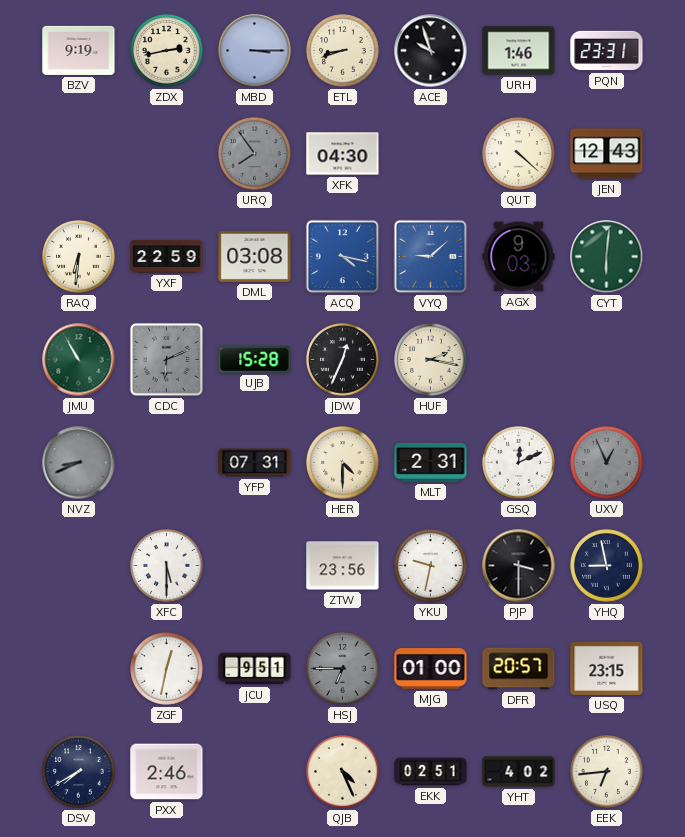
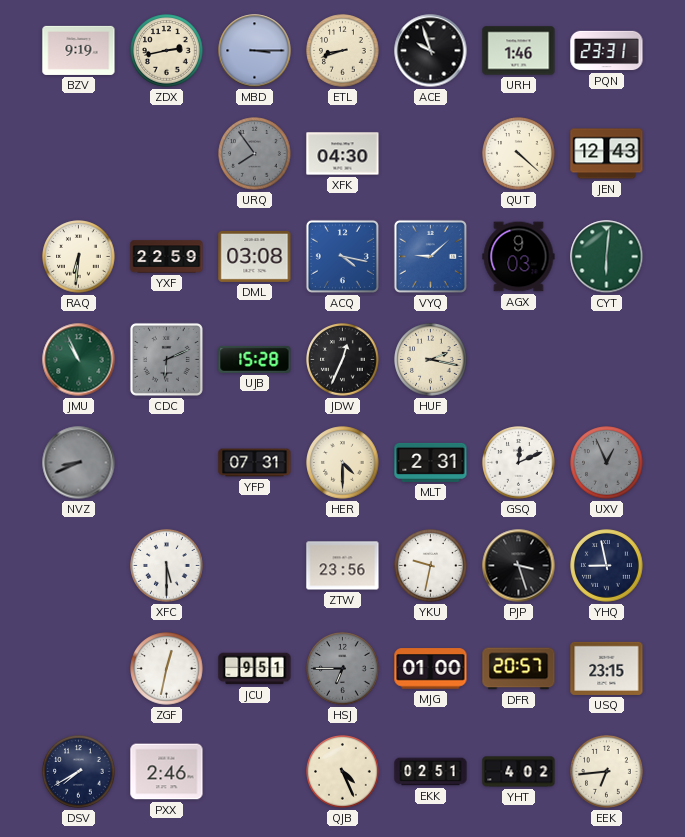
JMU: 10:55 -> 10:56 (79, 360)
PJP: 3:30 -> 3:27 (519, 566)
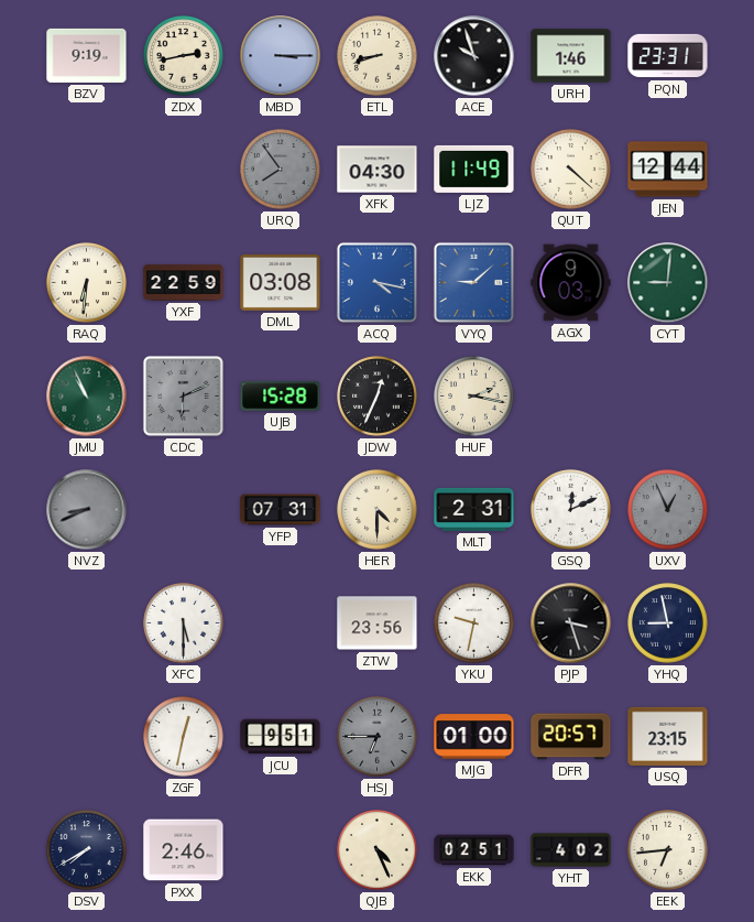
LJZ: none -> 11:49 (474, 169)
JEN: 12:43 -> 12:44 (668, 170)
CYT: 6:01 -> 9:01 (668, 283)
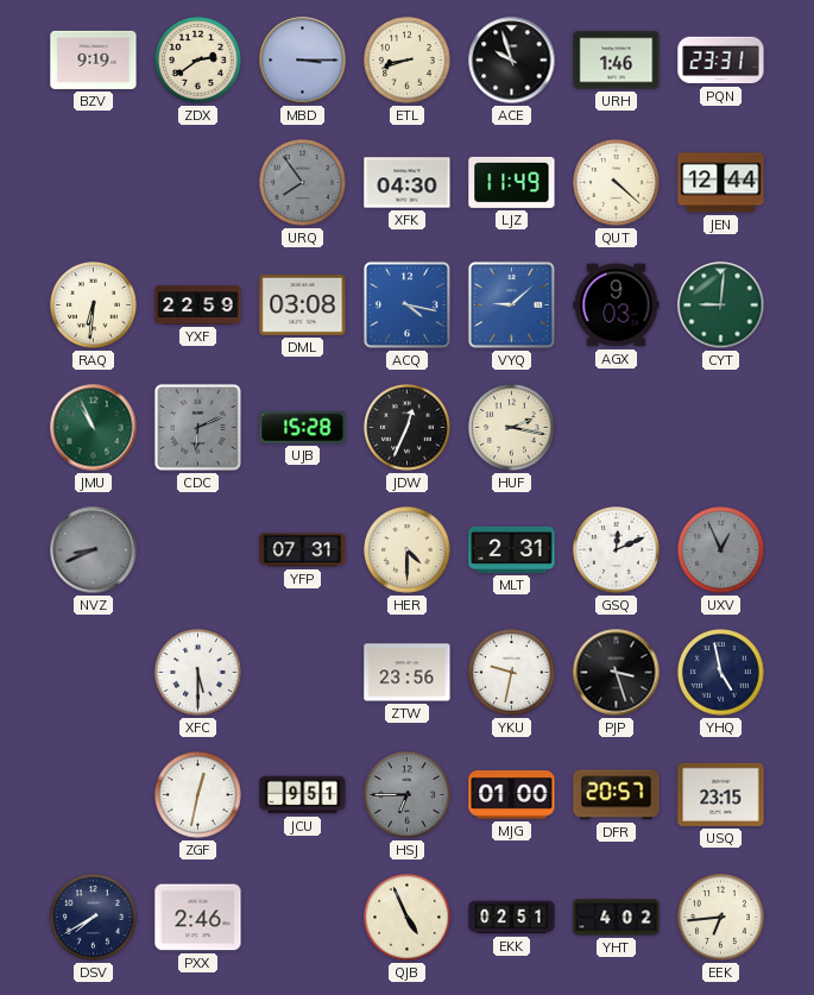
ZDX: 2:43 -> 2:39 (198, 61)
YHQ: 8:58 -> 4:58 (721, 673)
QJB: 4:26 -> 4:56 (408, 918)
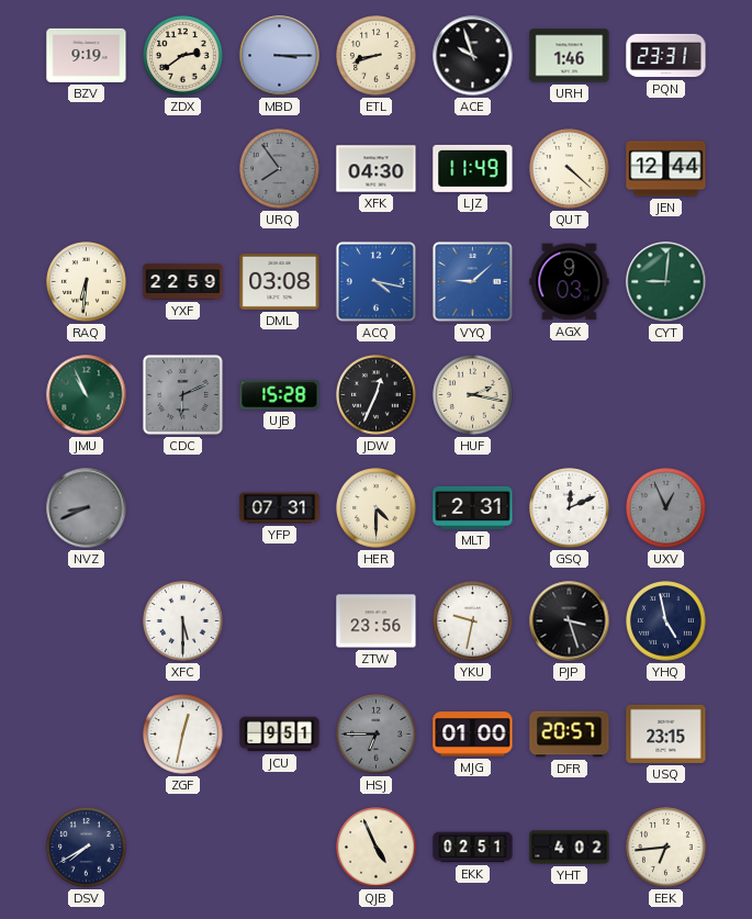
PXX: 2:46 -> none (198, 918)
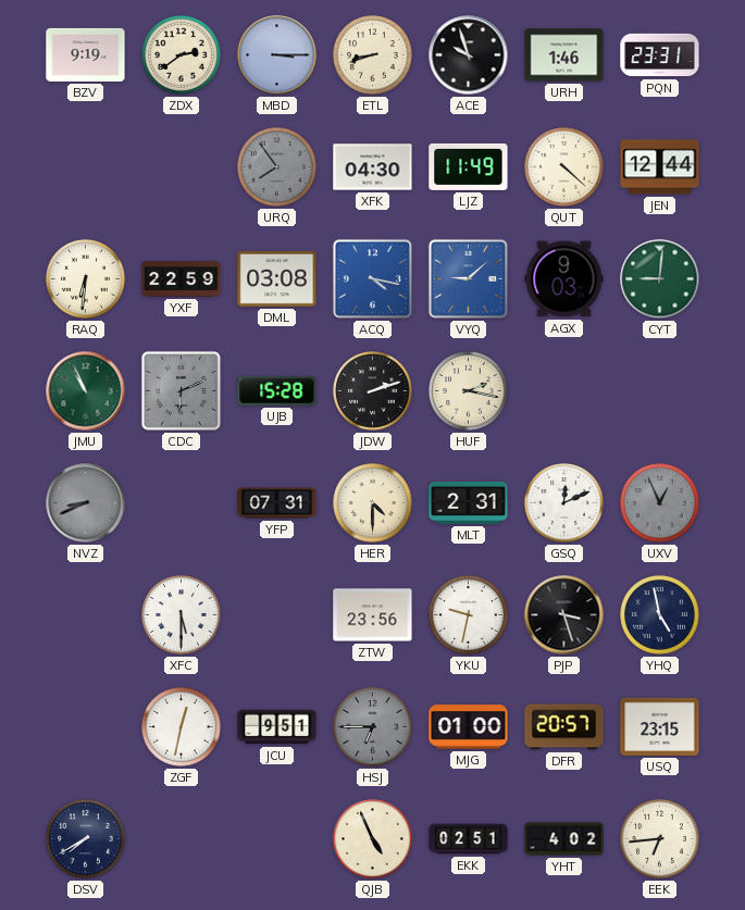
JDW: 12:34 -> 2:12 (373, 391)
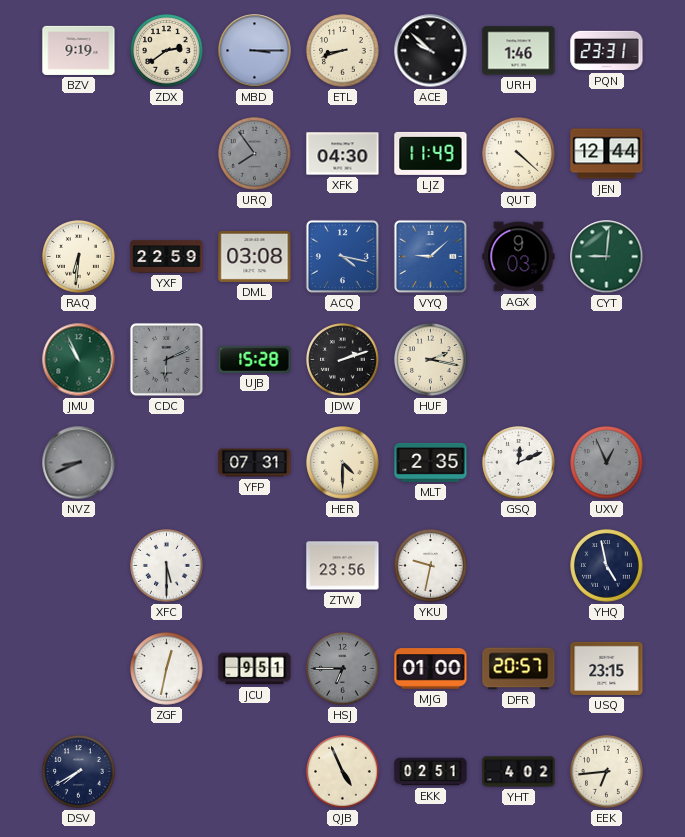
ACE: 9:57 -> 9:52 (431, 51)
MLT: 2:31 -> 2:35 (431, 462)
PJP: 3:27 -> none (564, 615)
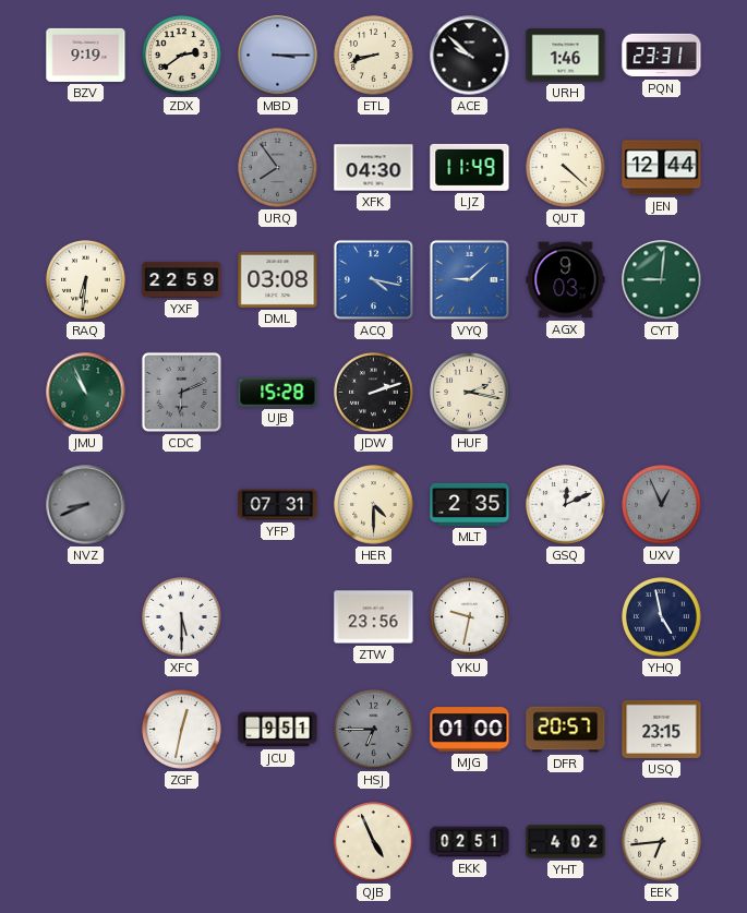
DSV: 7:40 -> none (79, 772)
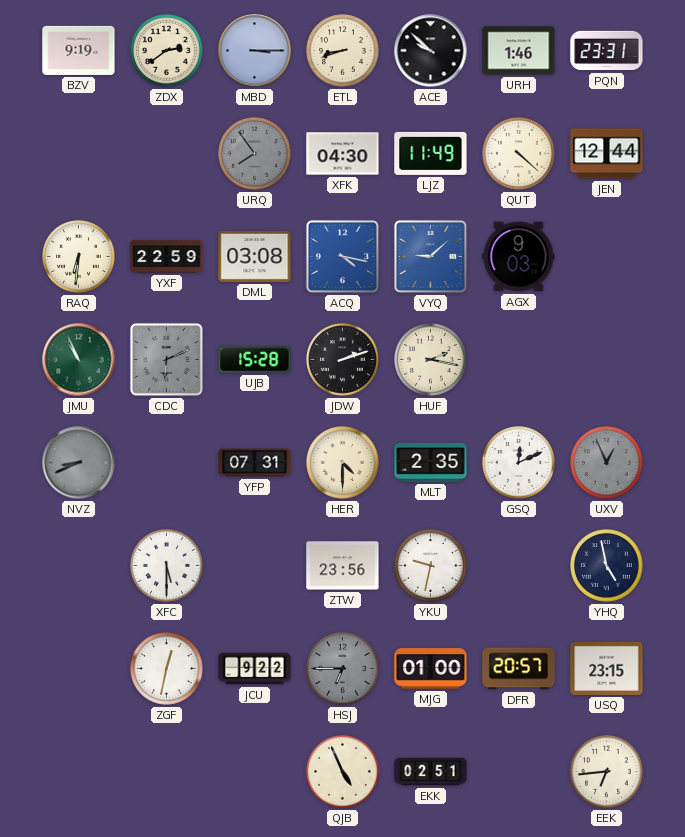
CYT: 9:01 -> none (662, 280)
JCU: 9:51 -> 9:22 (255, 669)
YHT: 4:02 -> none (566, 842)
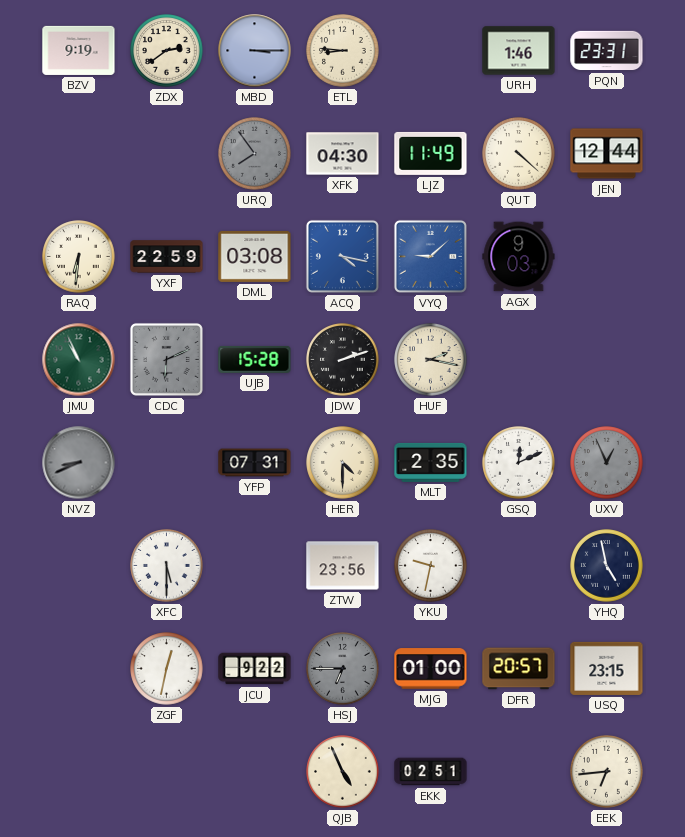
ETL: 8:42 -> 8:46 (343, 51)
ACE: 9:52 -> none (431, 51)
